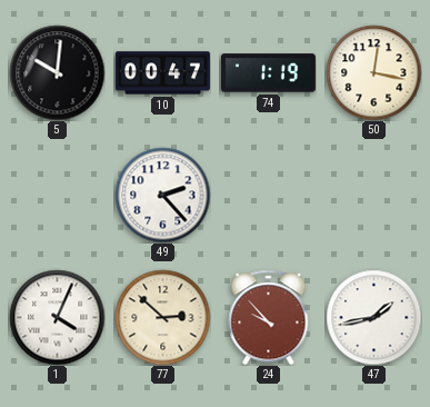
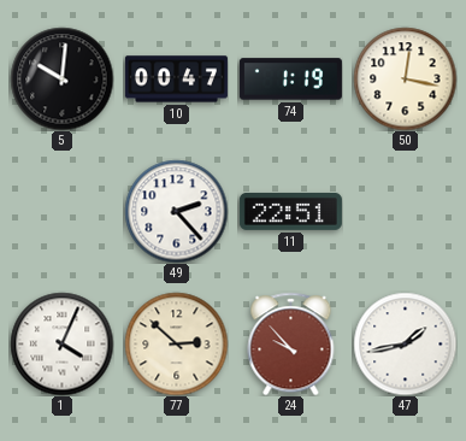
11: none -> 22:51 (290, 211)
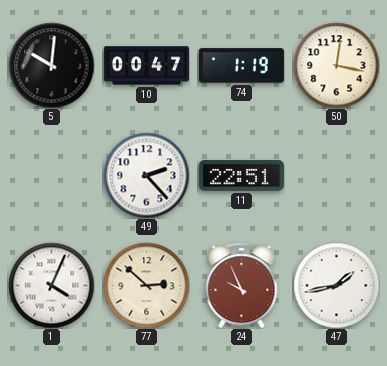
24: 9:53 -> 9:56 (242, 285)
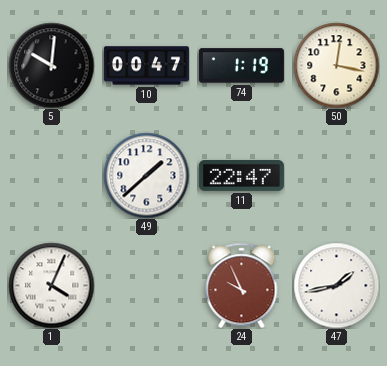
49: 2:23 -> 1:38 (146, 175)
11: 22:51 -> 22:47 (241, 175)
77: 2:52 -> none (146, 285)
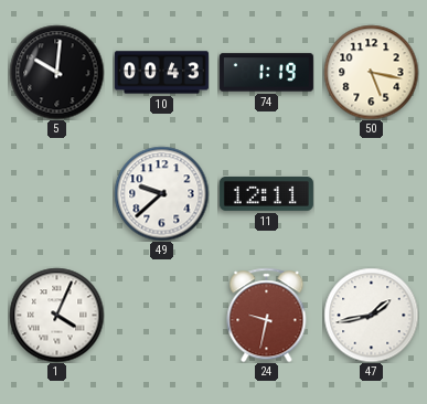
10: 00:47 -> 00:43 (161, 73)
50: 12:17 -> 5:17 (371, 72)
49: 1:38 -> 9:38 (161, 193)
11: 22:47 -> 12:11 (266, 193)
24: 9:56 -> 9:32 (267, 315)
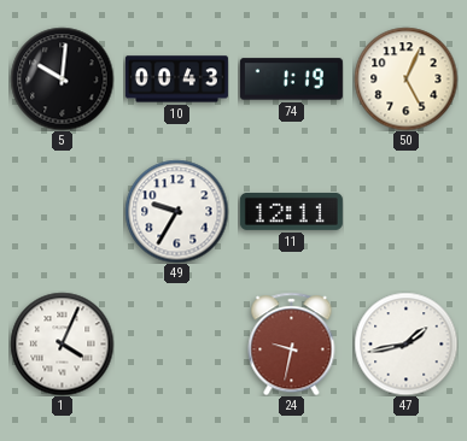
50: 5:17 -> 5:04 (405, 78)
49: 9:38 -> 9:35 (176, 211)
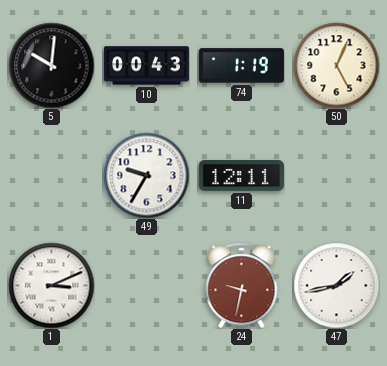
1: 4:04 -> 3:11 (51, 285)
